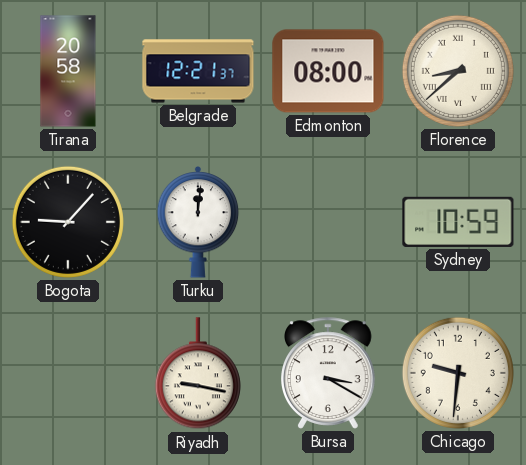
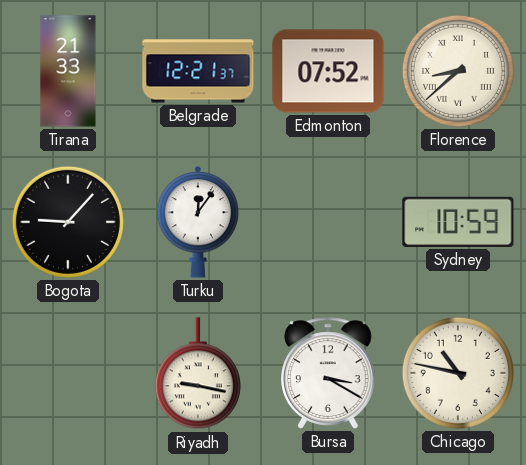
Tirana: 20:58 -> 21:33 (68, 71)
Edmonton: 08:00 -> 07:52 (328, 71)
Turku: 12:01 -> 12:06 (198, 223)
Chicago: 9:31 -> 10:47 (458, 373)
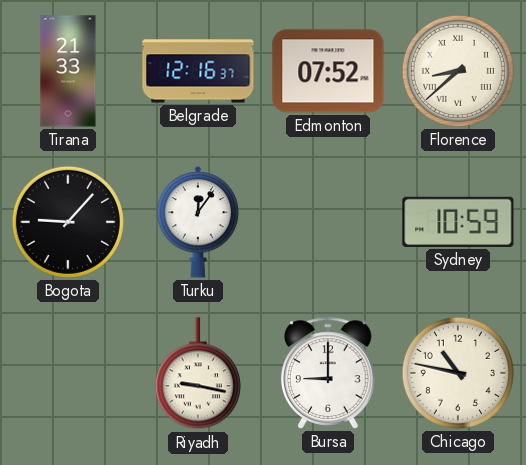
Belgrade: 12:21 -> 12:16 (198, 71)
Bursa: 3:20 -> 9:00 (329, 373)
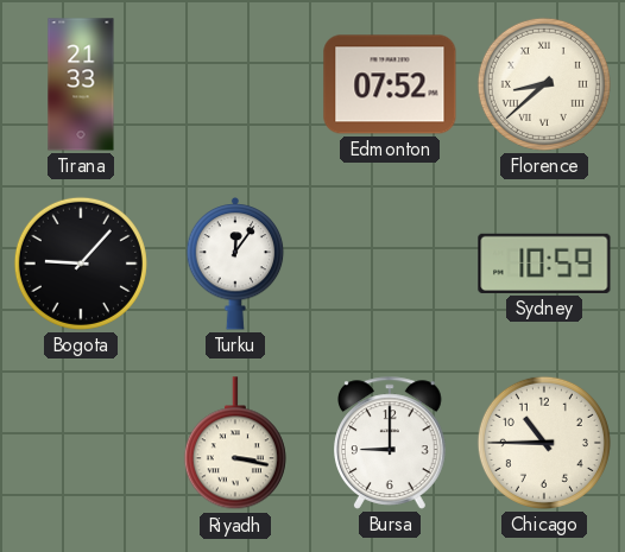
Belgrade: 12:16 -> none (198, 71)
Riyadh: 9:17 -> 3:17 (235, 444)
Chicago: 10:47 -> 10:45 (544, 443)
